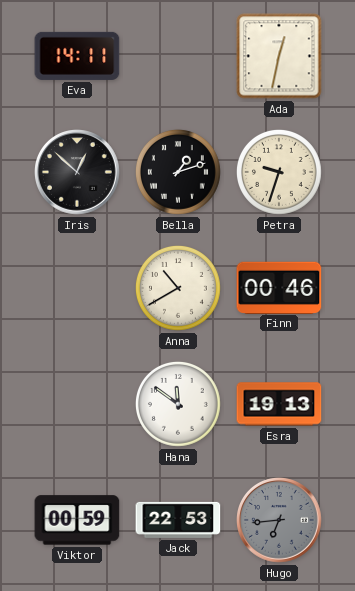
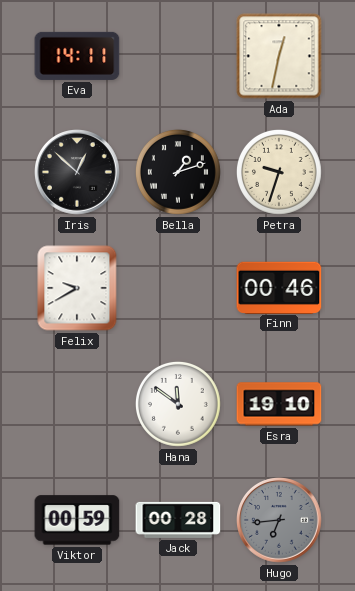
Felix: none -> 9:40 (77, 288)
Anna: 10:40 -> none (178, 288)
Esra: 19:13 -> 19:10 (279, 404)
Jack: 22:53 -> 00:28 (178, 520)
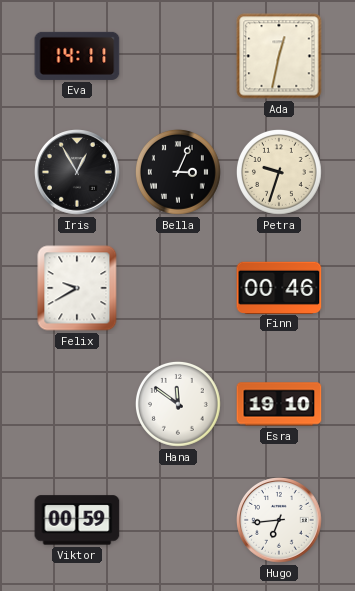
Iris: 12:52 -> 12:55 (77, 172)
Bella: 1:12 -> 3:04 (178, 172)
Jack: 00:28 -> none (178, 520)
Hugo dial: grey -> white (279, 520)
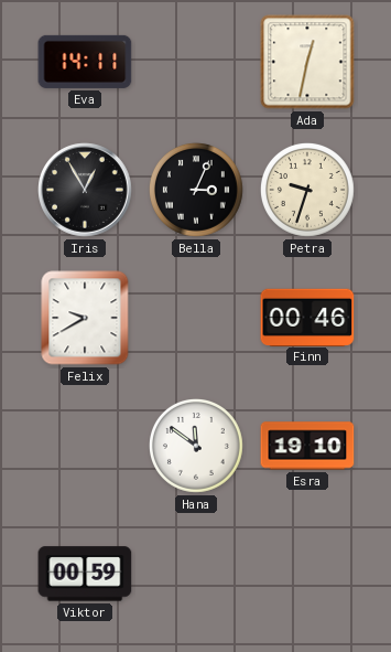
Hugo: 6:44 -> none (279, 520)
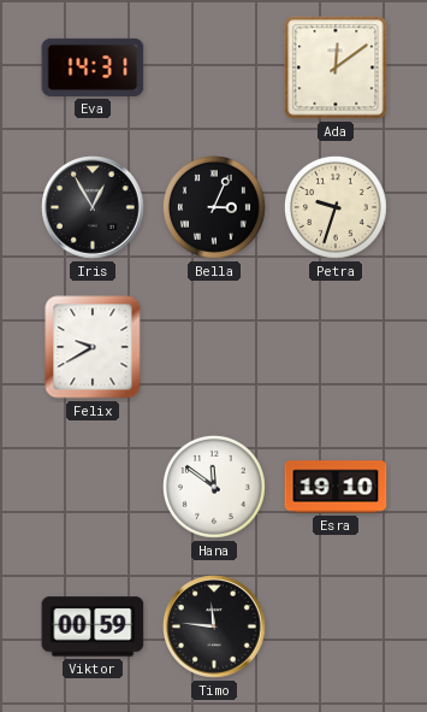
Eva: 14:11 -> 14:31 (93, 67)
Ada: 12:32 -> 12:09 (336, 67)
Finn: 00:46 -> none (307, 317)
Timo: none -> 11:46 (214, 626)
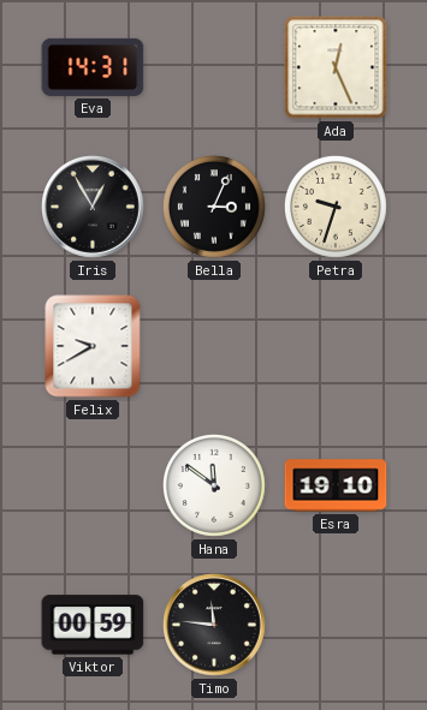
Ada: 12:09 -> 12:26 (336, 67)
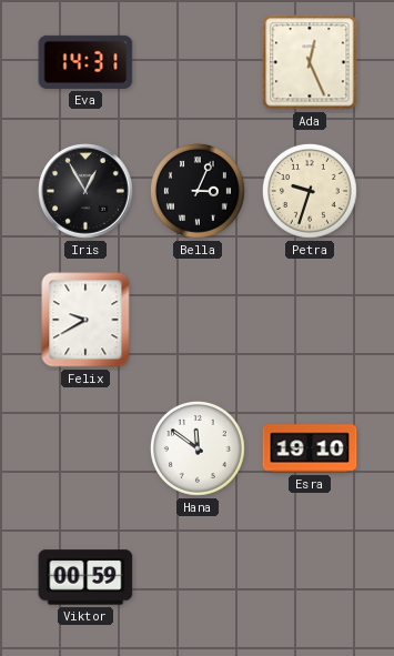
Timo: 11:46 -> none (214, 625)
